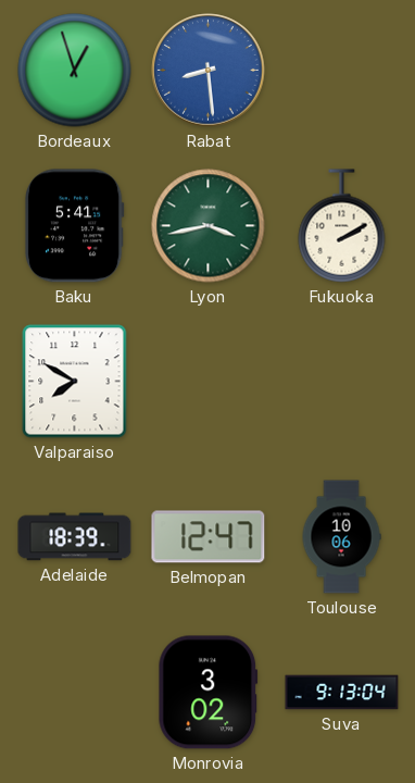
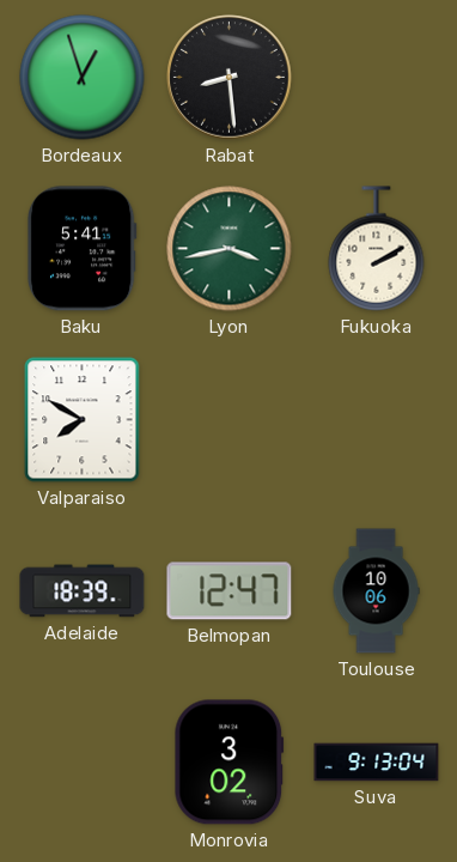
Rabat dial: blue -> black (230, 78)
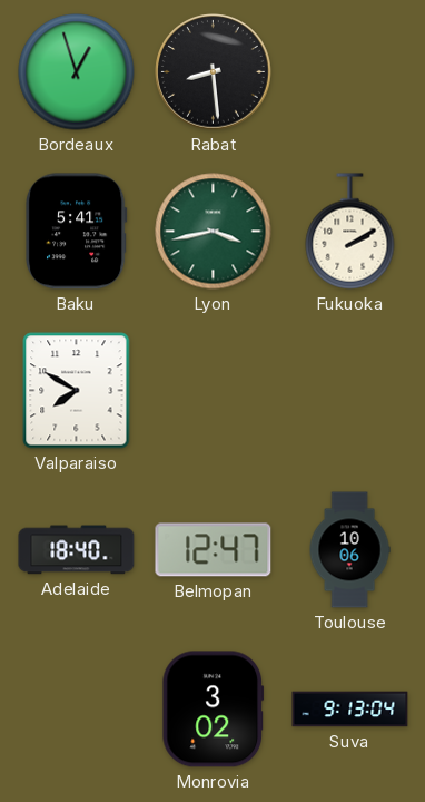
Adelaide: 18:39 -> 18:40 (77, 550)
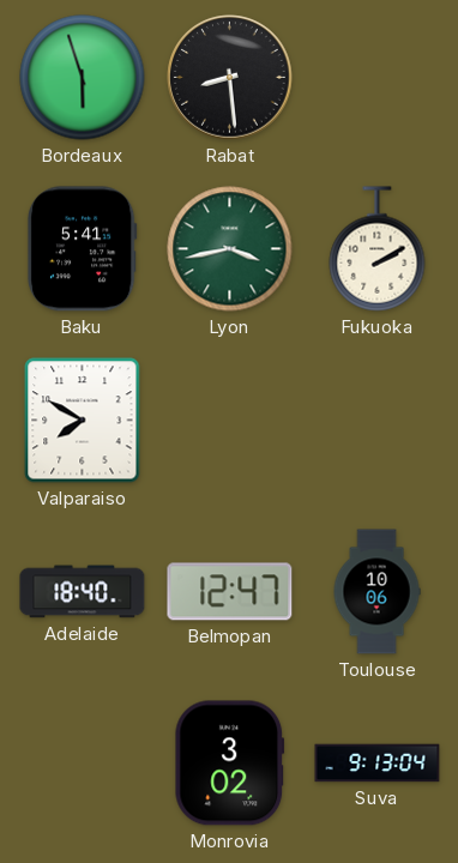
Bordeaux: 12:57 -> 5:57 (83, 78)
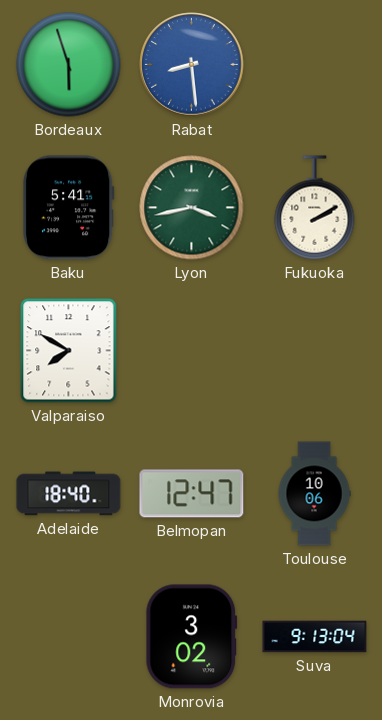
Rabat dial: black -> blue (192, 65)
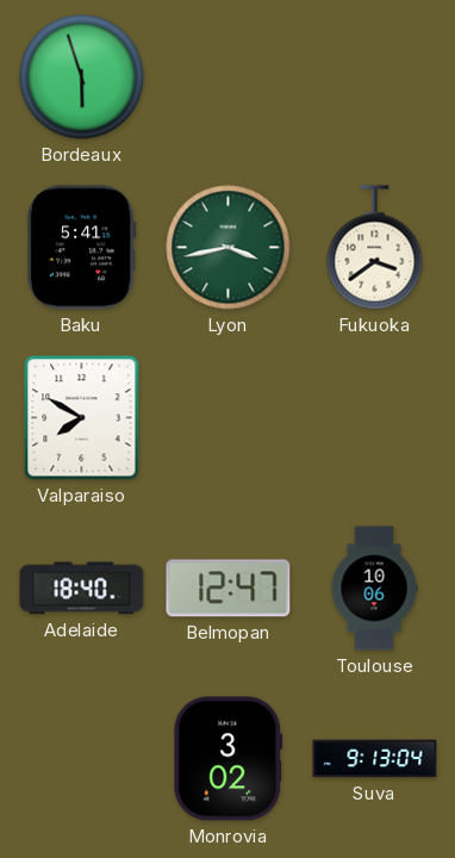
Rabat: 8:29 -> none (192, 65)
Fukuoka: 2:10 -> 3:39 (375, 248)
